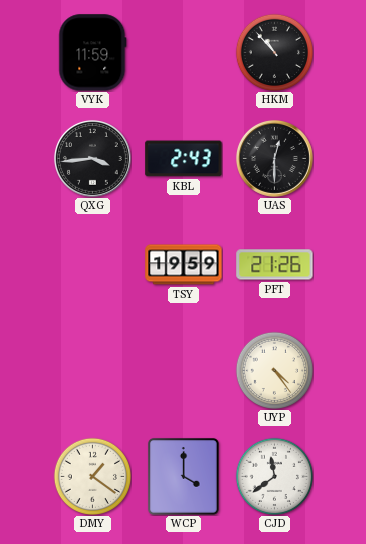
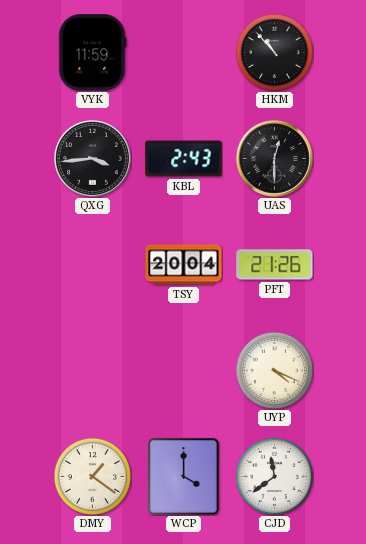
TSY: 19:59 -> 20:04 (184, 265)
UYP: 4:24 -> 4:19 (274, 370)
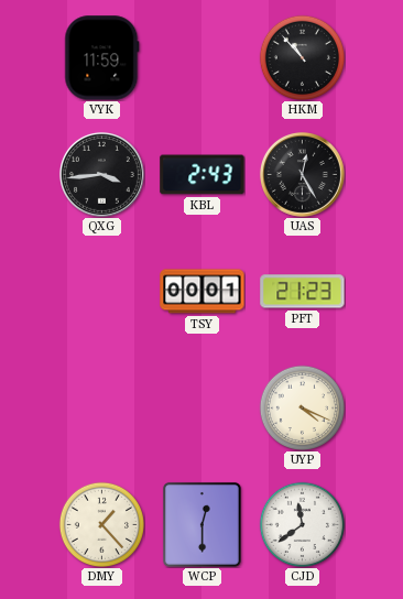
UAS: 12:30 -> 12:25 (302, 174)
TSY: 20:04 -> 00:01 (203, 292)
PFT: 21:26 -> 21:23 (303, 292)
DMY: 1:21 -> 1:23 (101, 524)
WCP: 4:00 -> 12:30 (201, 524)
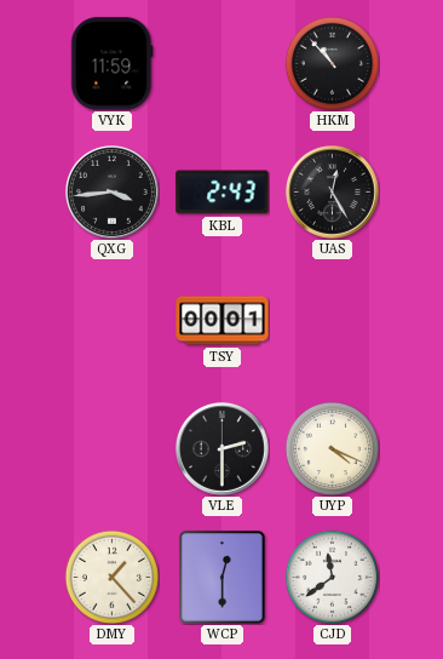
PFT: 21:23 -> none (303, 292)
VLE: none -> 2:30 (221, 448)
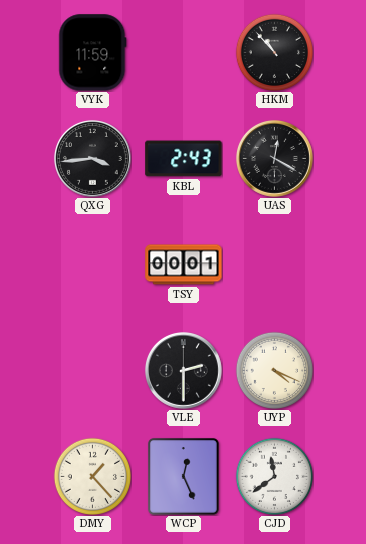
UAS: 12:25 -> 12:20 (274, 158)
WCP: 12:30 -> 12:26 (183, 476)
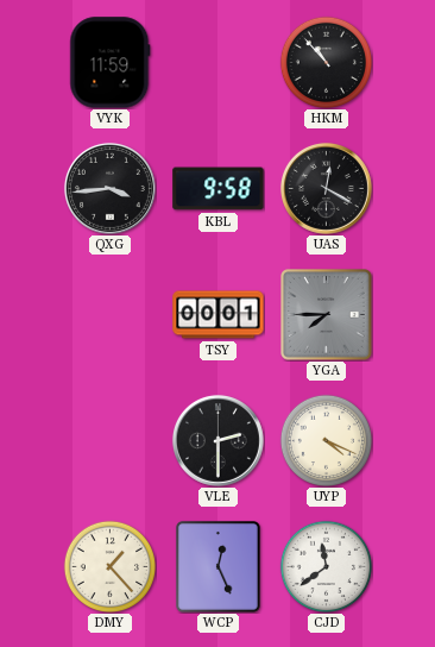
KBL: 2:43 -> 9:58 (219, 189)
YGA: none -> 7:45 (327, 315)
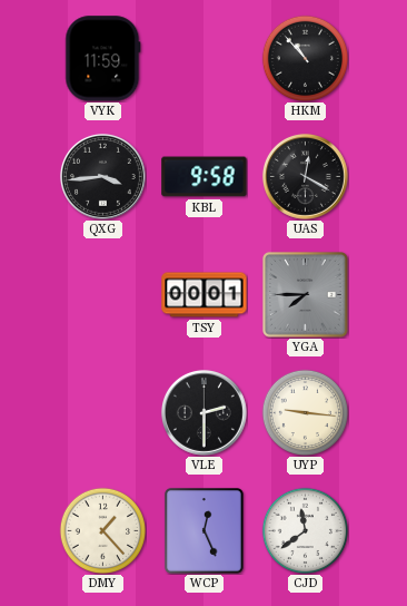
UYP: 4:19 -> 9:16 (305, 412)
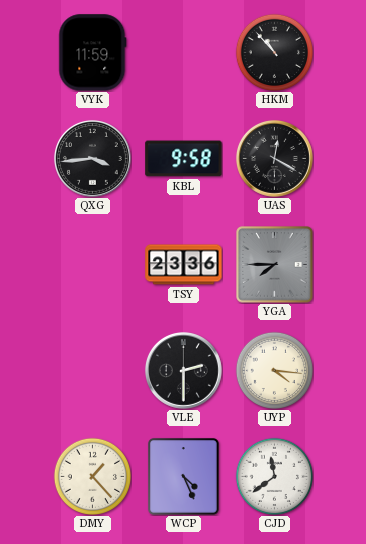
TSY: 00:01 -> 23:36 (184, 265)
UYP: 9:16 -> 4:16 (274, 370)
WCP: 12:26 -> 4:26 (183, 476)
